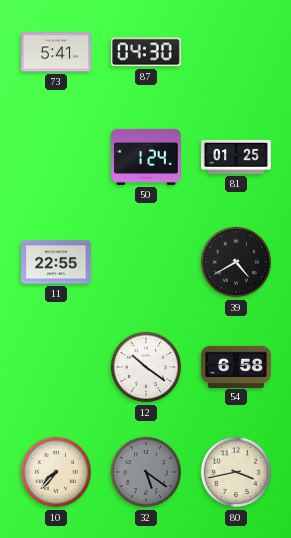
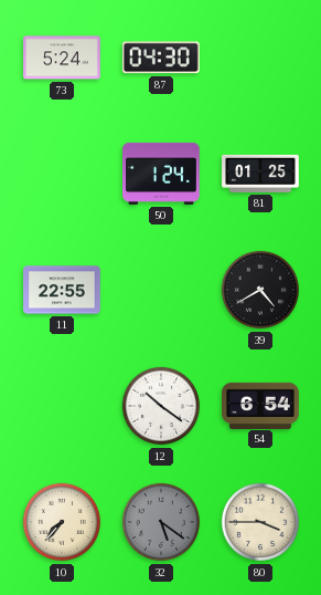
73: 5:41 -> 5:24 (63, 58)
54: 6:58 -> 6:54 (261, 405)
80: 3:43 -> 3:45 (260, 522)
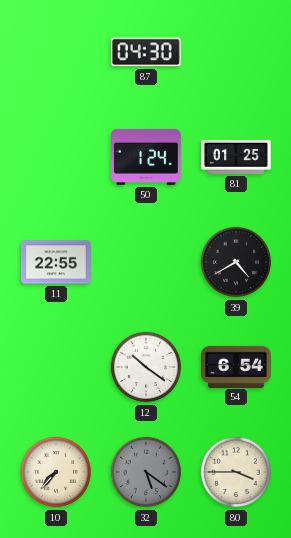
73: 5:24 -> none (63, 58)
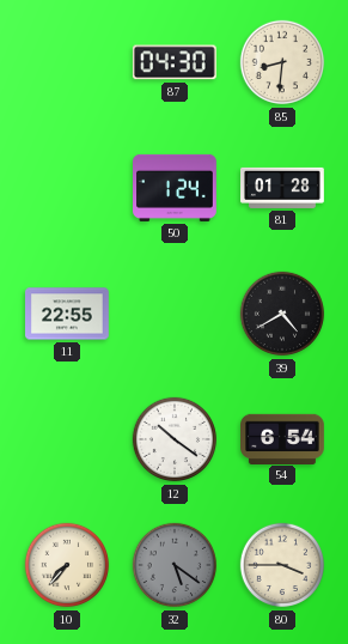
85: none -> 8:31 (282, 62)
81: 01:25 -> 01:28 (283, 188)
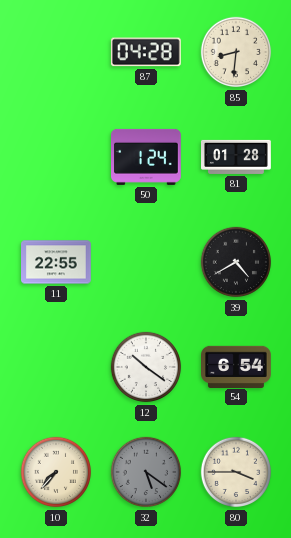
87: 04:30 -> 04:28 (146, 52)
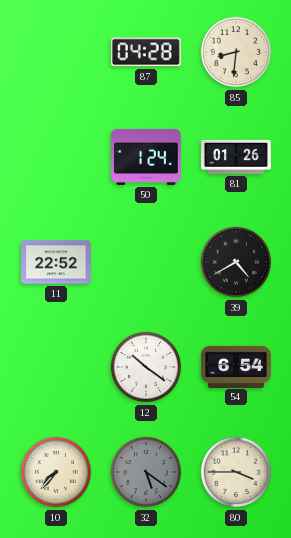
81: 01:28 -> 01:26 (237, 157)
11: 22:55 -> 22:52 (57, 262)
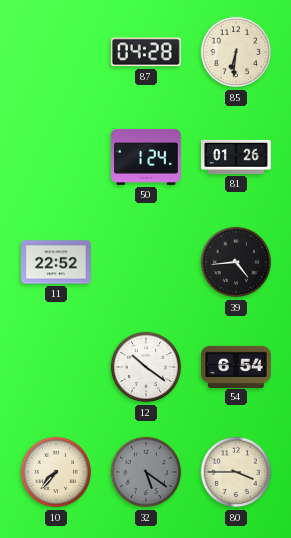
85: 8:31 -> 6:31 (236, 52)
39: 4:40 -> 4:44 (236, 262)
